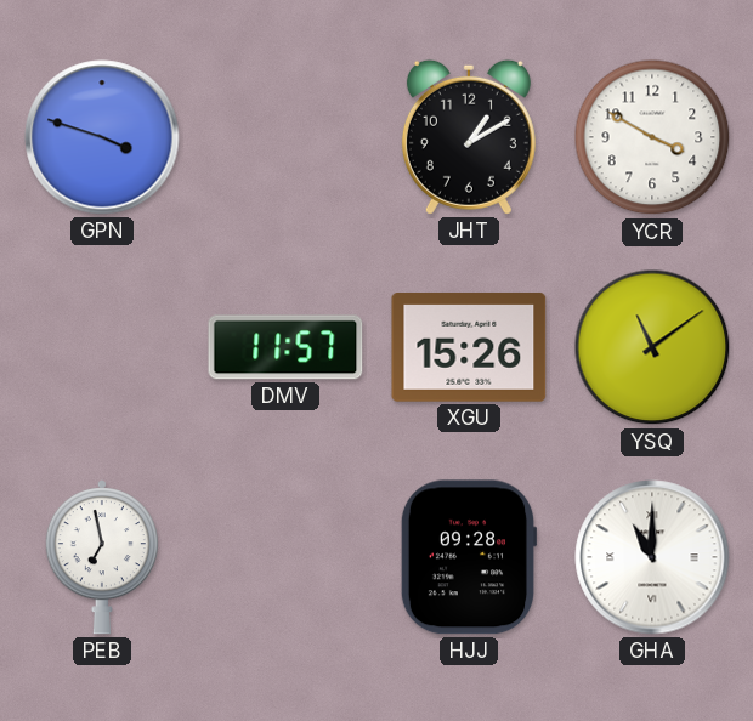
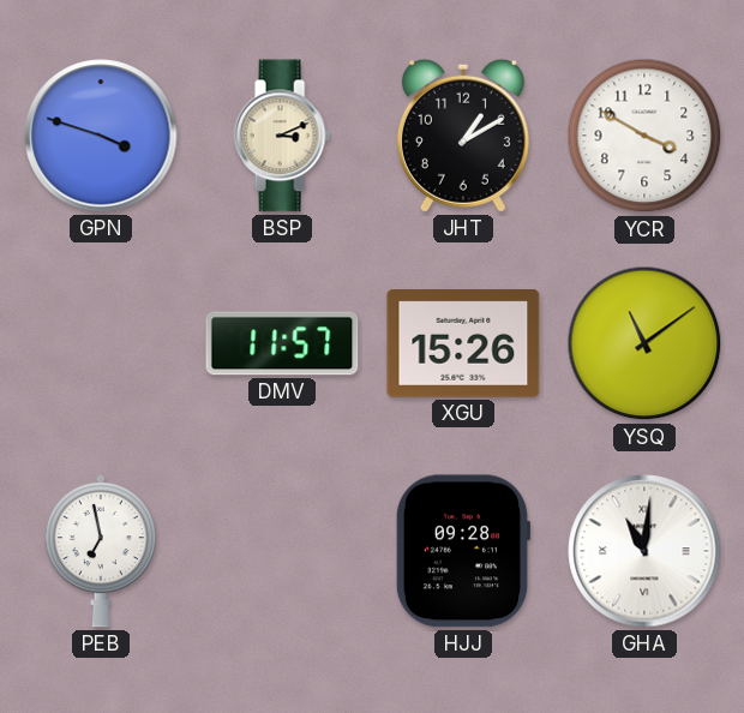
BSP: none -> 3:11 (282, 136)
GHA: 11:00 -> 11:01 (644, 551)
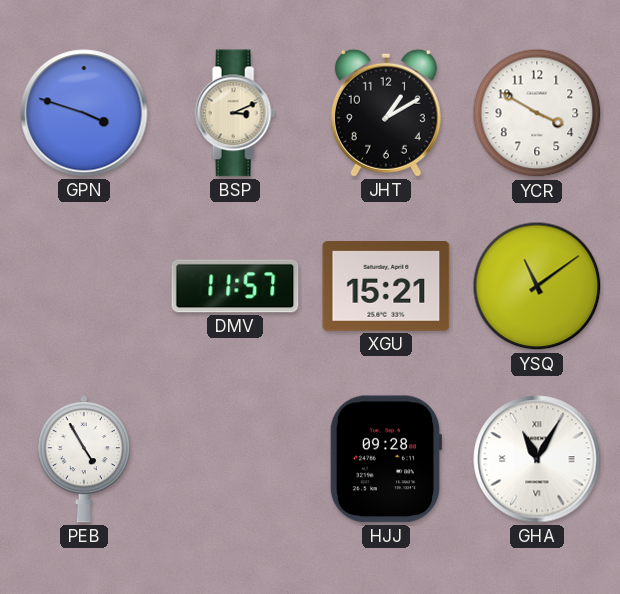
XGU: 15:26 -> 15:21 (386, 287)
PEB: 6:58 -> 4:55 (84, 459)
GHA: 11:01 -> 11:05 (537, 459)
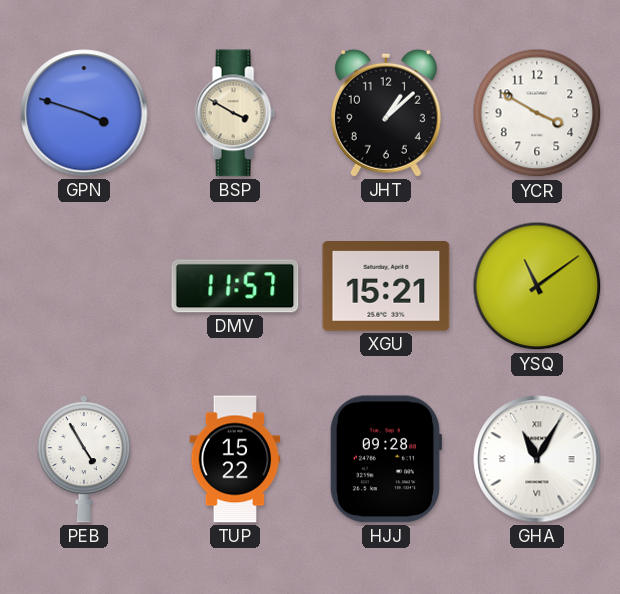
BSP: 3:11 -> 3:50 (235, 113)
JHT: 1:10 -> 1:08 (386, 113)
TUP: none -> 15:22 (235, 459)
